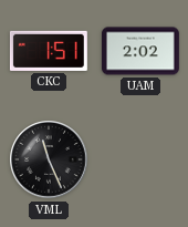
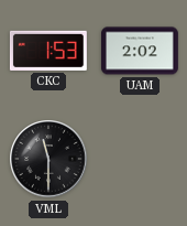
CKC: 1:51 -> 1:53 (48, 51)
VML: 11:26 -> 11:30 (50, 160)
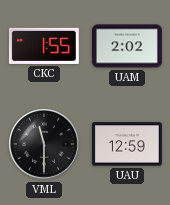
CKC: 1:53 -> 1:55 (44, 46)
UAU: none -> 12:59 (127, 144)
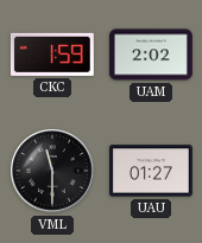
CKC: 1:55 -> 1:59 (52, 55)
UAU: 12:59 -> 01:27 (151, 171)
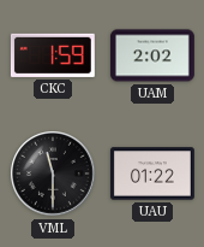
UAU: 01:27 -> 01:22 (152, 174)
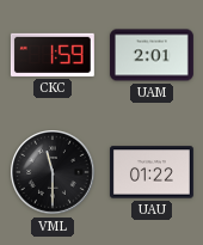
UAM: 2:02 -> 2:01 (152, 55)
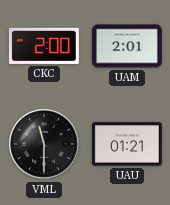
CKC: 1:59 -> 2:00 (44, 46)
UAU: 01:22 -> 01:21 (127, 144)
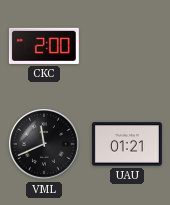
UAM: 2:01 -> none (127, 46)
VML: 11:30 -> 11:41 (45, 145)
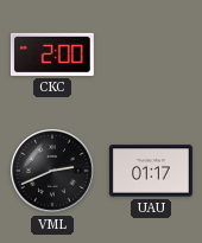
VML: 11:41 -> 2:41 (53, 172)
UAU: 01:21 -> 01:17 (151, 171)
